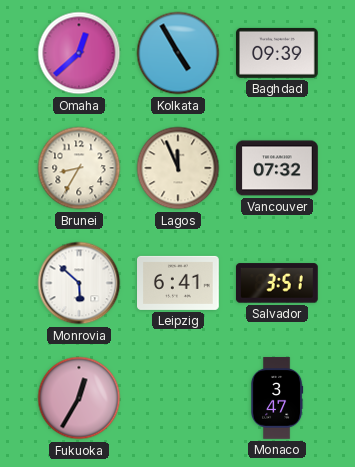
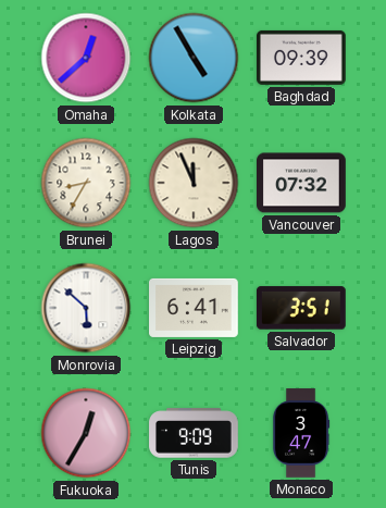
Tunis: none -> 9:09 (194, 433)
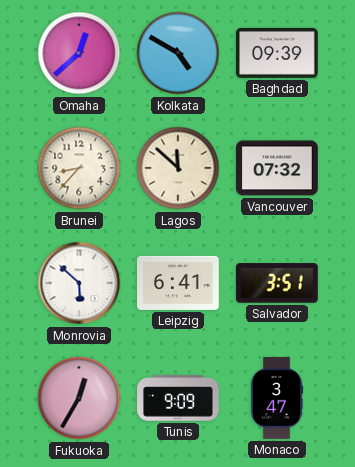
Kolkata: 4:55 -> 4:50 (178, 53)
Brunei: 8:35 -> 8:37 (79, 168)
Lagos: 11:56 -> 11:52 (178, 168)
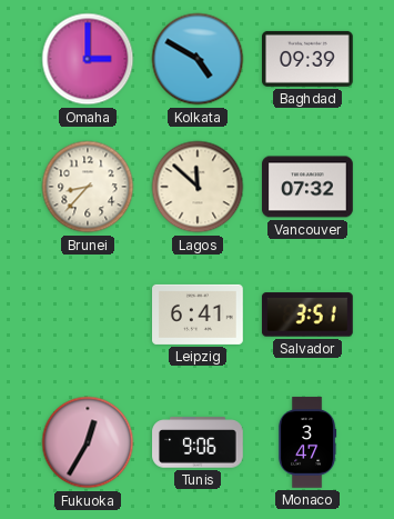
Omaha: 12:38 -> 3:00 (88, 59)
Monrovia: 5:52 -> none (79, 283)
Tunis: 9:09 -> 9:06 (198, 442)
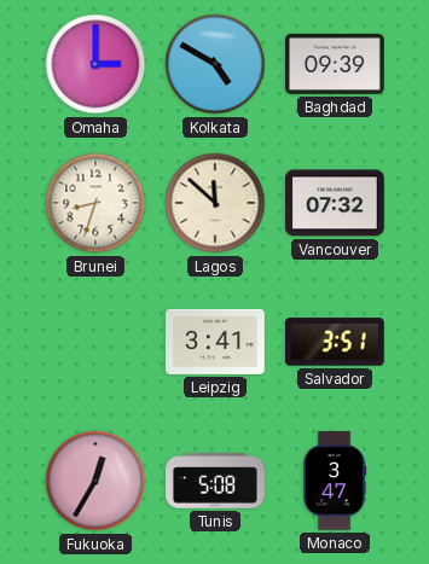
Brunei: 8:37 -> 8:33 (95, 203)
Leipzig: 6:41 -> 3:41 (216, 342)
Tunis: 9:06 -> 5:08 (215, 481)
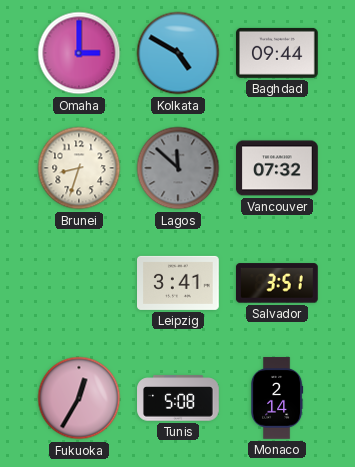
Baghdad: 09:39 -> 09:44 (278, 53)
Lagos dial: cream -> grey (178, 168)
Monaco: 3:47 -> 2:14 (277, 398)
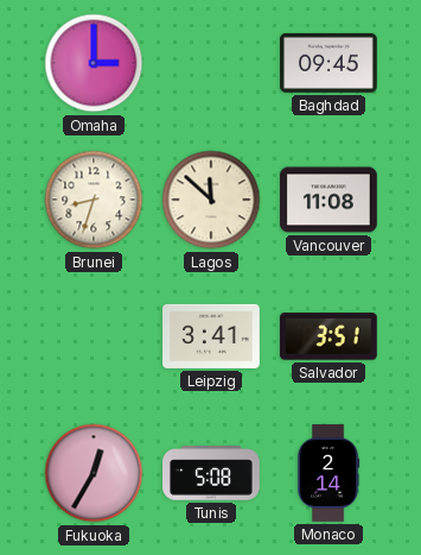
Kolkata: 4:50 -> none (178, 53)
Baghdad: 09:44 -> 09:45 (330, 63)
Lagos dial: grey -> cream (211, 200)
Vancouver: 07:32 -> 11:08 (330, 200)
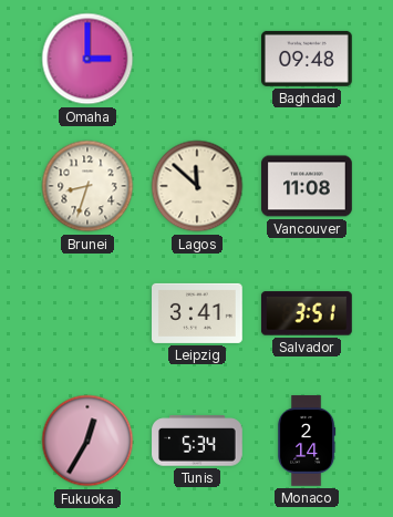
Baghdad: 09:45 -> 09:48 (308, 59)
Tunis: 5:08 -> 5:34 (197, 441)
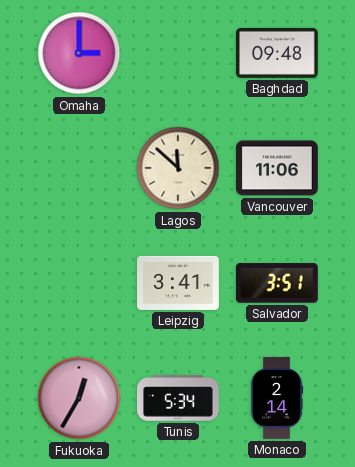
Brunei: 8:33 -> none (87, 186)
Vancouver: 11:08 -> 11:06 (278, 168)
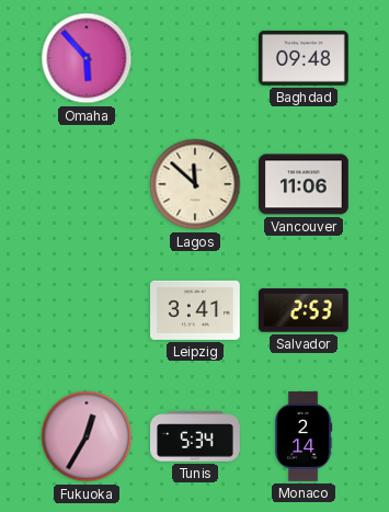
Omaha: 3:00 -> 5:53 (87, 58)
Salvador: 3:51 -> 2:53 (304, 310)
